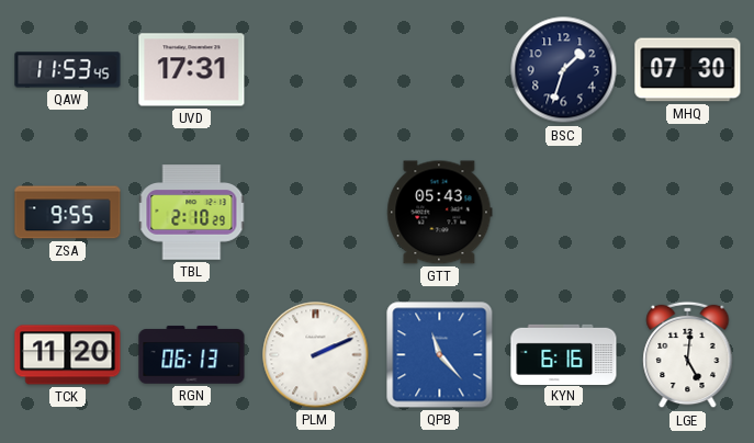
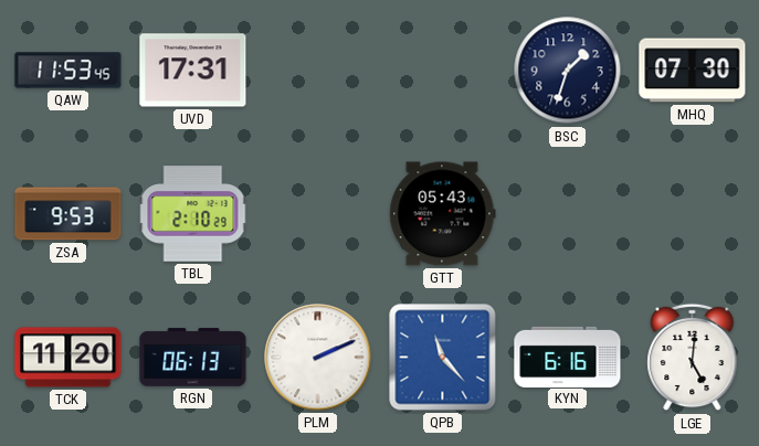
ZSA: 9:55 -> 9:53 (68, 214)
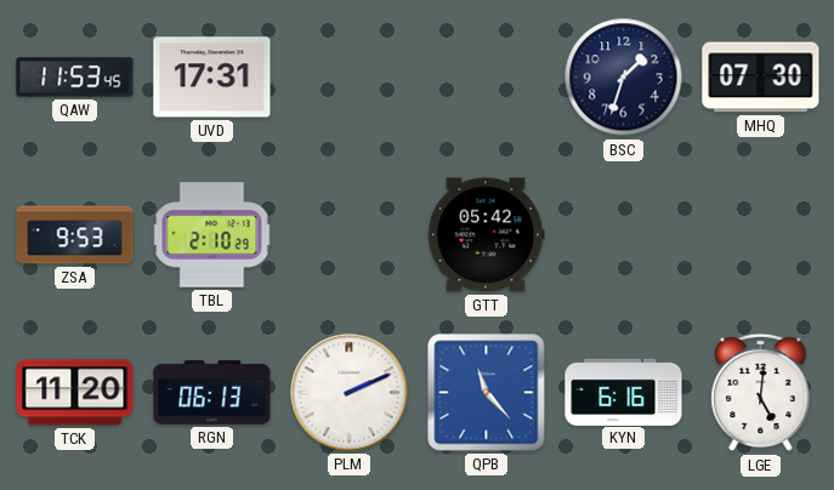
GTT: 05:43 -> 05:42 (487, 235)
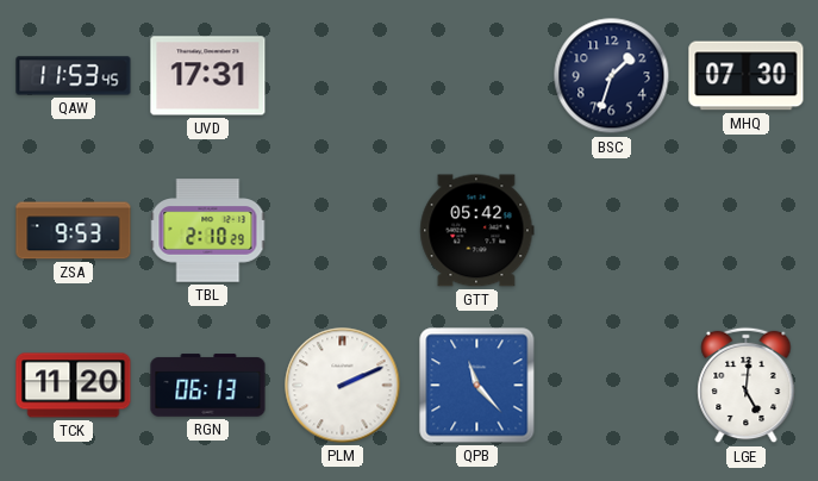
KYN: 6:16 -> none (624, 392)
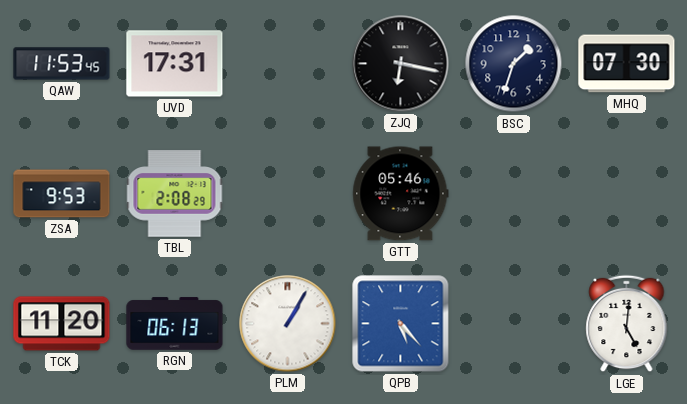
ZJQ: none -> 6:17 (401, 64)
TBL: 2:10 -> 2:08 (175, 194)
GTT: 05:42 -> 05:46 (401, 194)
PLM: 2:11 -> 1:05 (288, 324)
QPB: 11:23 -> 5:23 (401, 324)
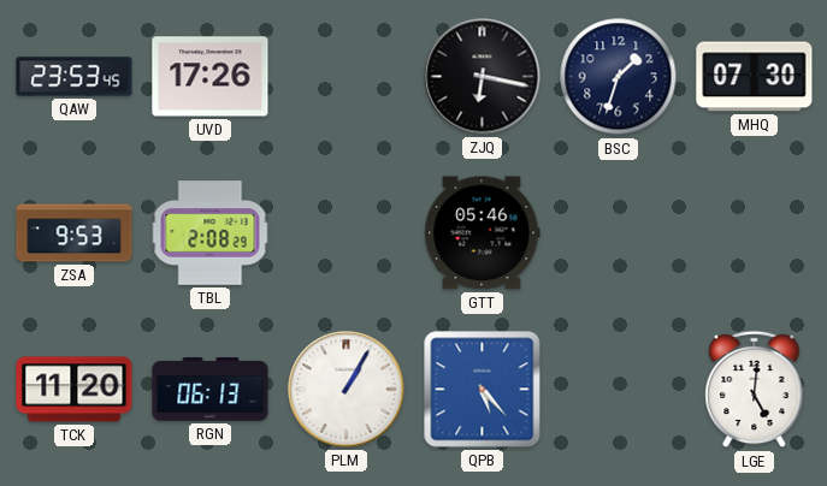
QAW: 11:53 -> 23:53 (75, 77)
UVD: 17:31 -> 17:26 (211, 77)
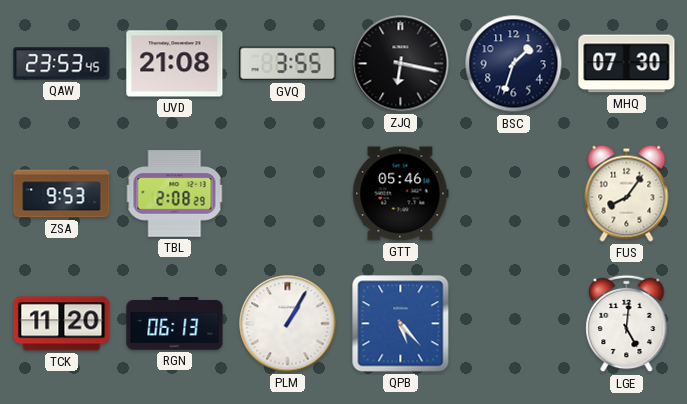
UVD: 17:26 -> 21:08 (175, 64)
GVQ: none -> 3:55 (288, 64)
FUS: none -> 8:06 (627, 193)
